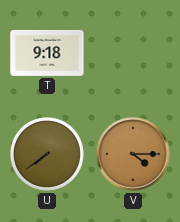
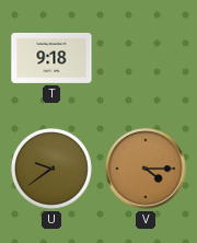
U: 7:39 -> 9:39 (53, 170)
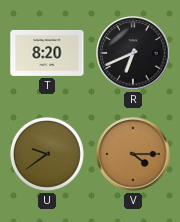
T: 9:18 -> 8:20 (47, 53)
R: none -> 6:41 (133, 53)
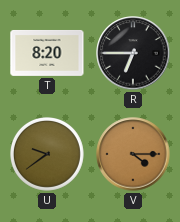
R: 6:41 -> 6:45 (133, 53)
